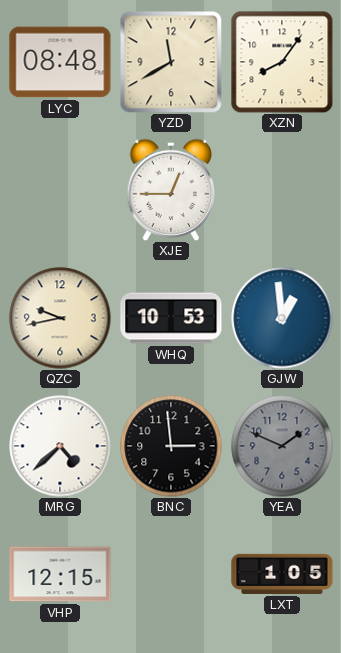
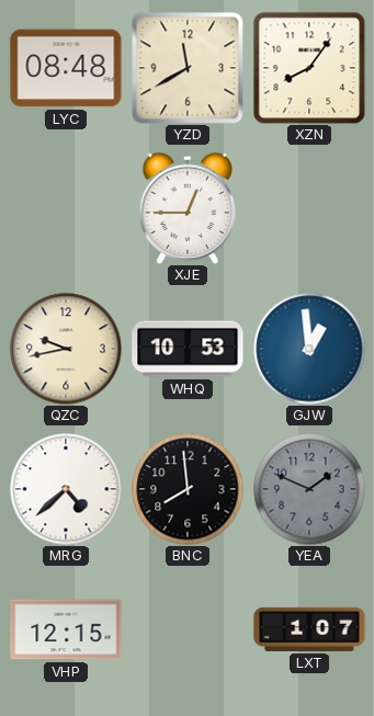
BNC: 2:59 -> 7:59 (188, 489)
LXT: 1:05 -> 1:07 (309, 629)
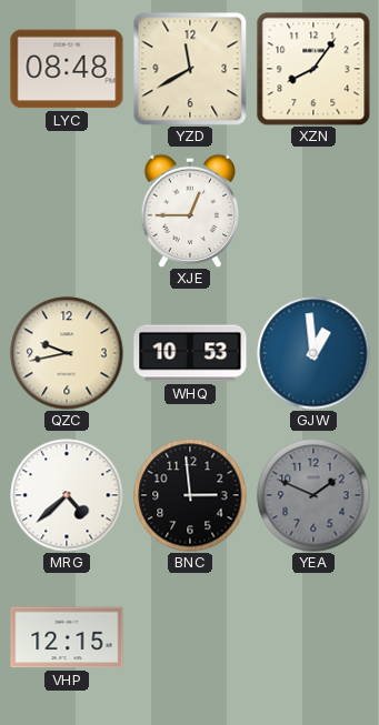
BNC: 7:59 -> 2:59 (190, 495)
LXT: 1:07 -> none (309, 629)
